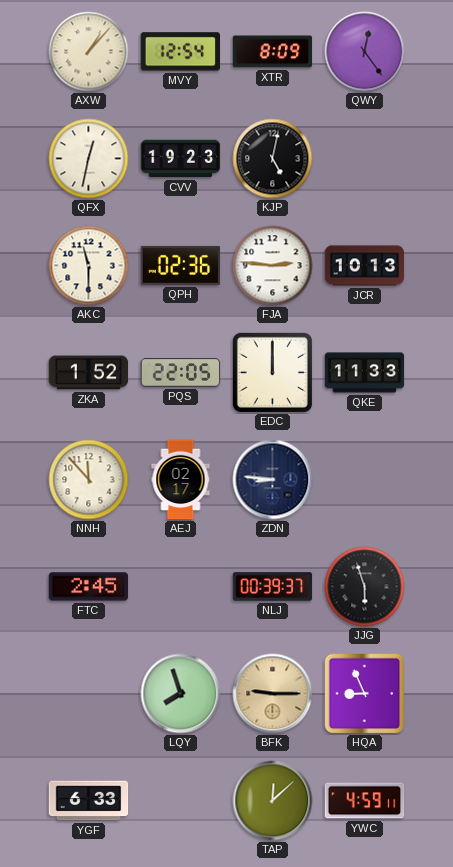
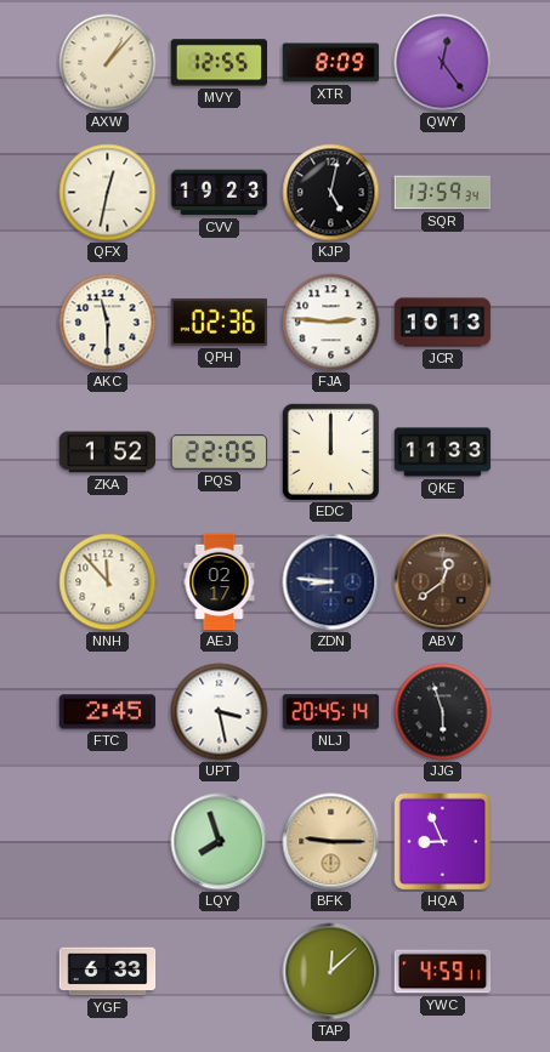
MVY: 12:54 -> 12:55 (220, 63)
SQR: none -> 13:59 (443, 193)
ABV: none -> 12:39 (443, 582)
UPT: none -> 3:28 (220, 712)
NLJ: 00:39 -> 20:45 (331, 712)
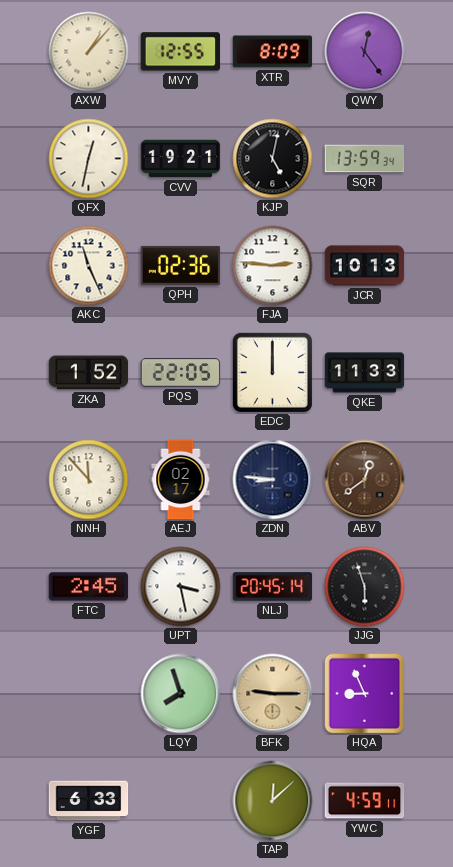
CVV: 19:23 -> 19:21 (181, 159)
AKC: 11:30 -> 11:26 (89, 266)
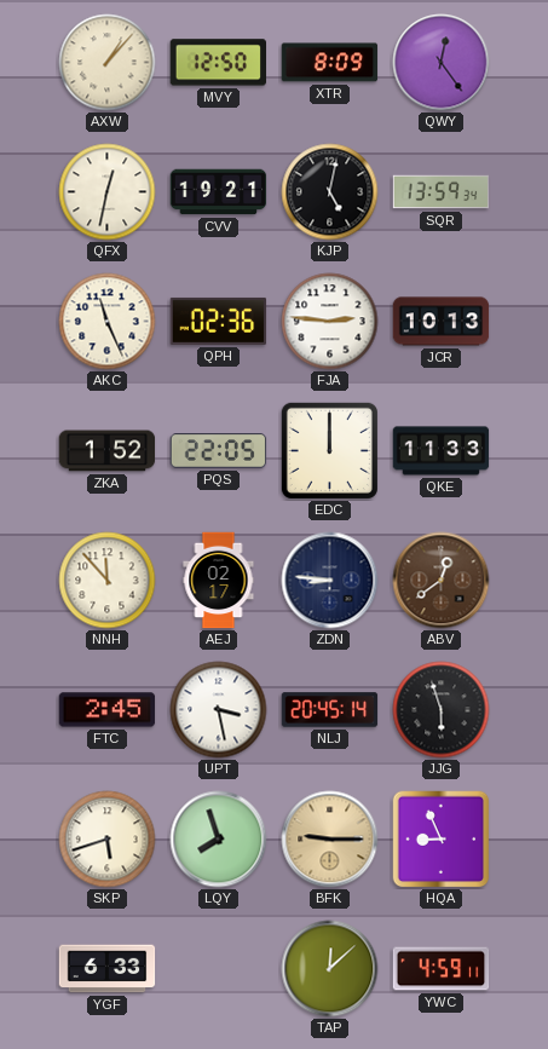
MVY: 12:55 -> 12:50 (219, 63)
SKP: none -> 5:42 (108, 840)
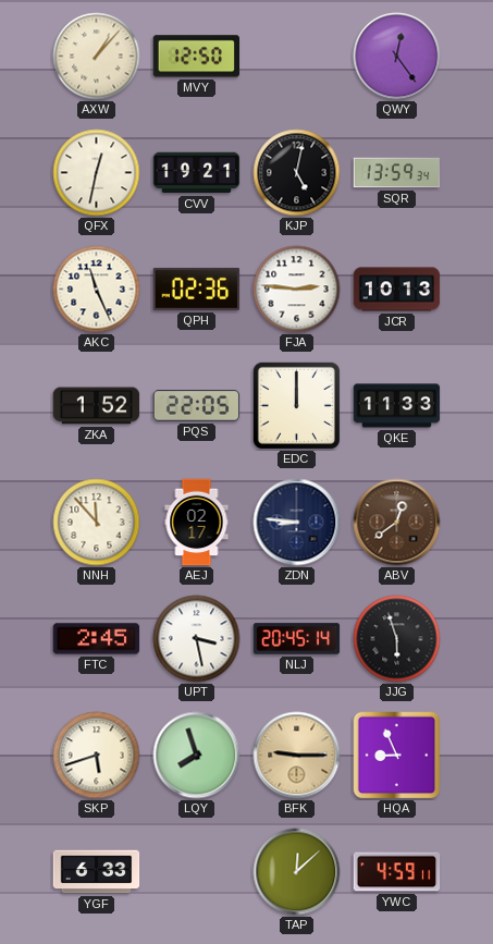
XTR: 8:09 -> none (330, 63)
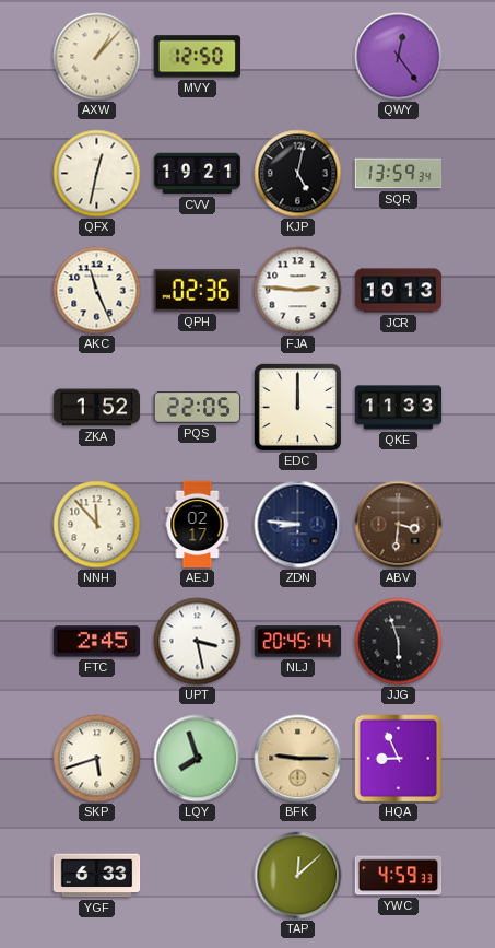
ABV: 12:39 -> 3:31 (399, 525)
YWC: 4:59:11 -> 4:59:33 (399, 876)
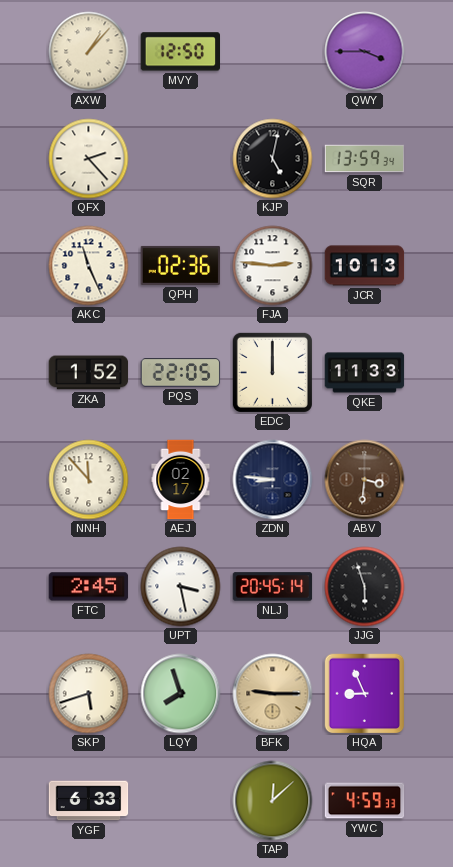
QWY: 12:24 -> 3:45 (365, 52)
QFX: 12:32 -> 2:23 (89, 159)
CVV: 19:21 -> none (198, 174)
